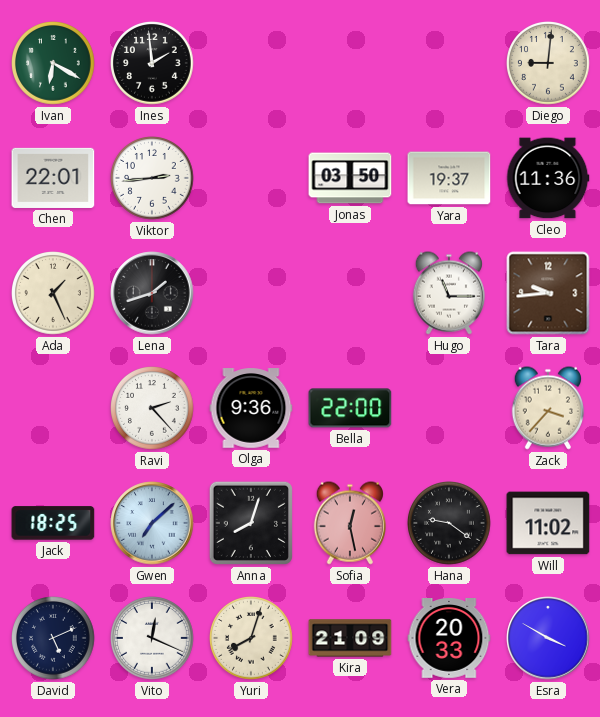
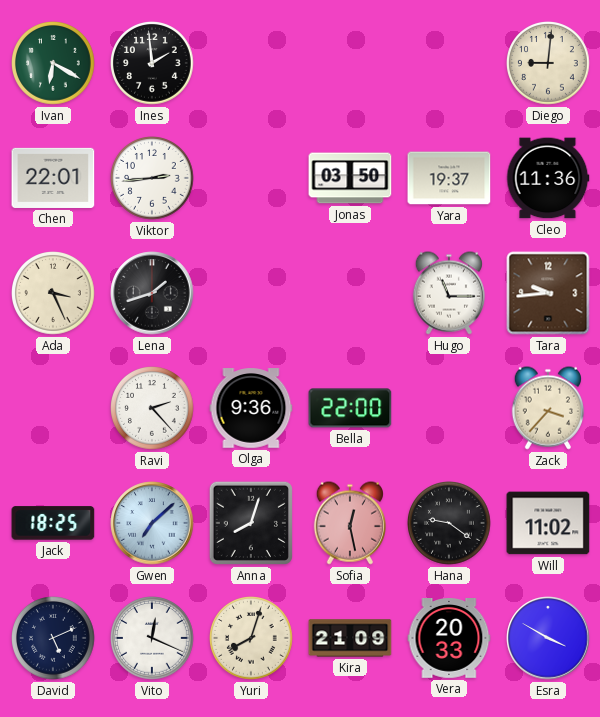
Ada: 1:26 -> 3:26 (54, 294)
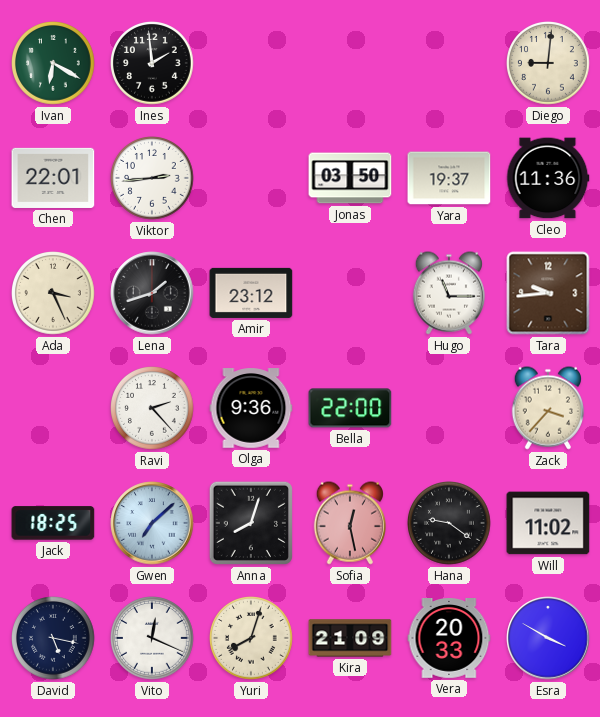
Amir: none -> 23:12 (251, 293)
David: 5:11 -> 5:17 (54, 639)
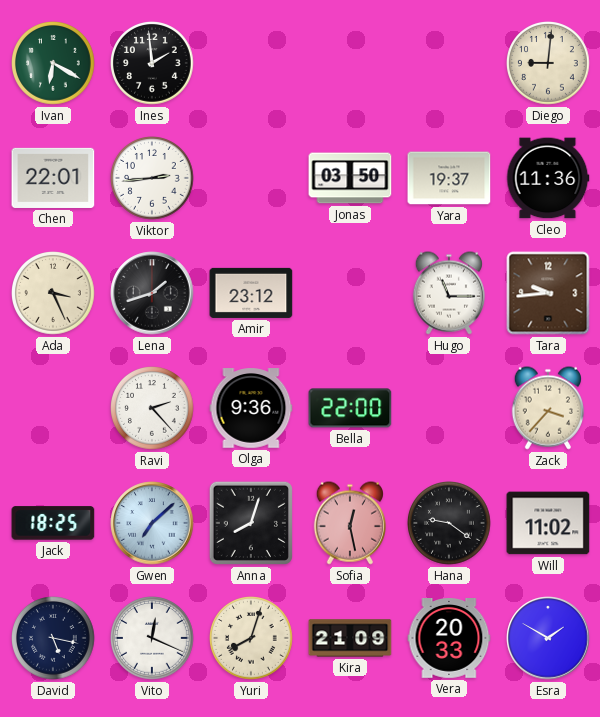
Esra: 3:50 -> 1:50 (548, 638)
